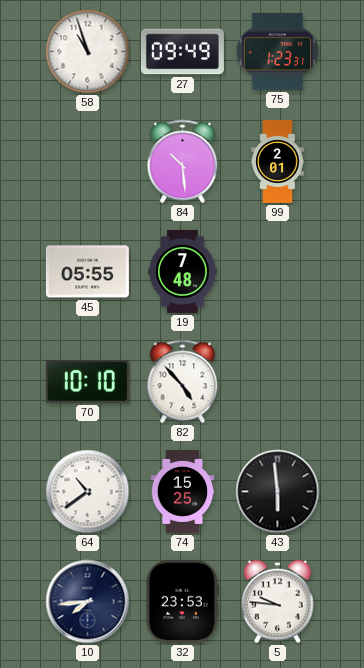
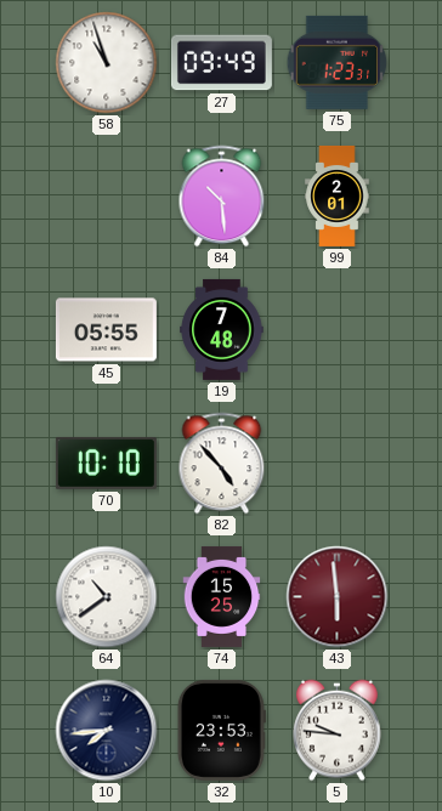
43 dial: black -> burgundy (338, 597)
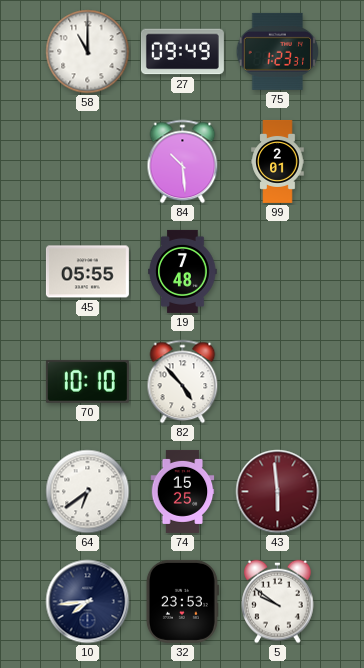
58: 10:57 -> 11:00 (88, 52)
64: 10:39 -> 6:39 (88, 492)
5: 9:46 -> 9:51 (278, 602)
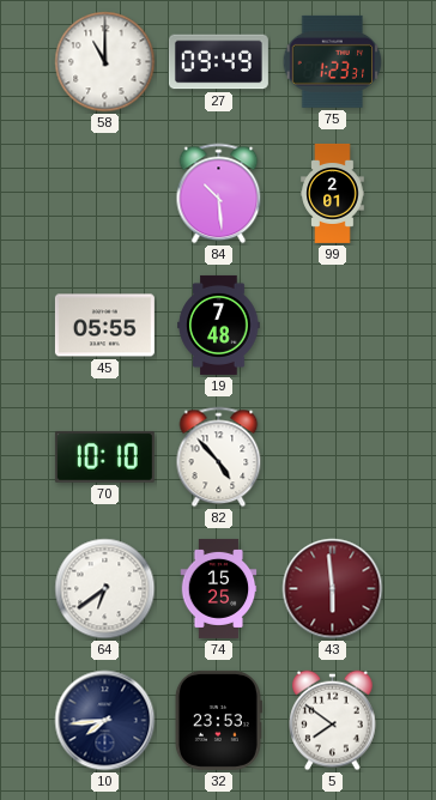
5: 9:51 -> 7:51 (333, 721)
